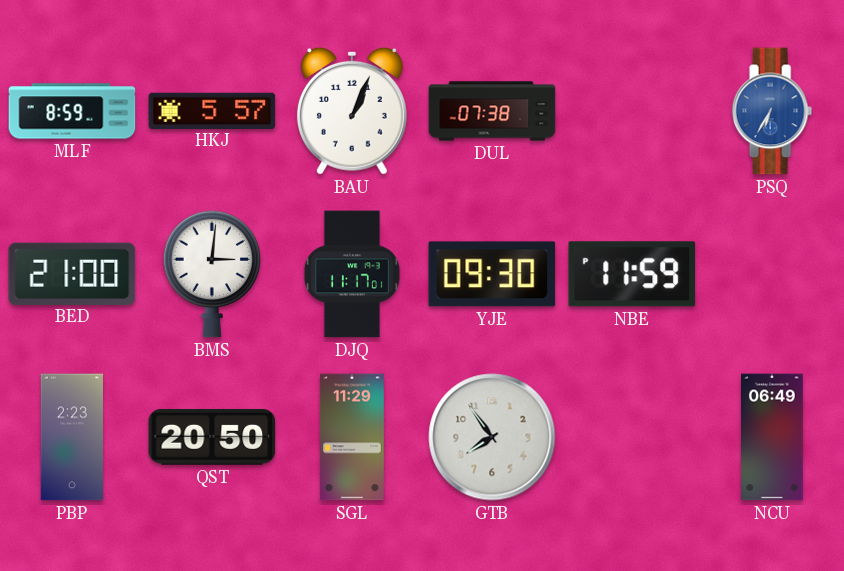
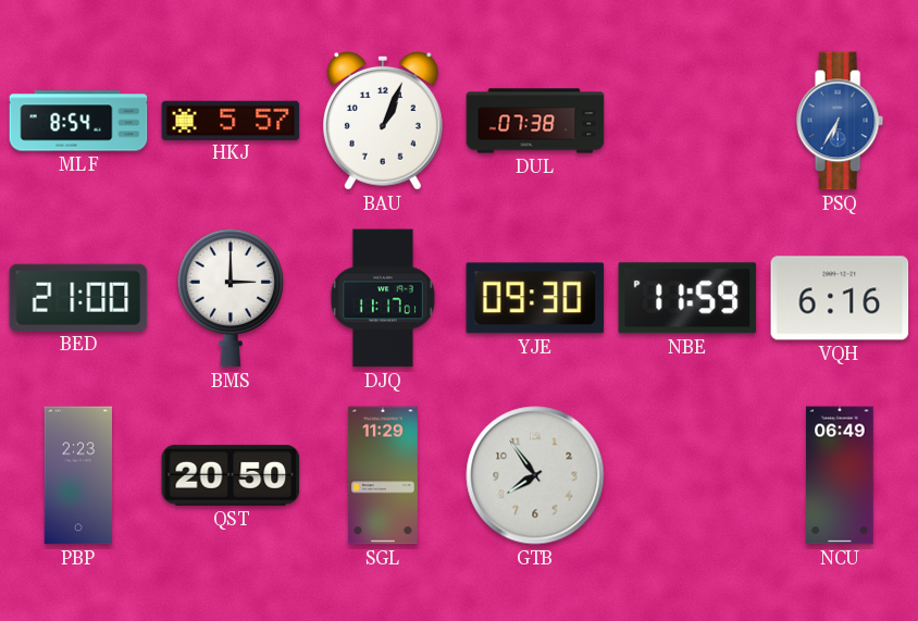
MLF: 8:59 -> 8:54 (78, 121)
BMS: 3:01 -> 3:00 (231, 298)
VQH: none -> 6:16 (840, 298)
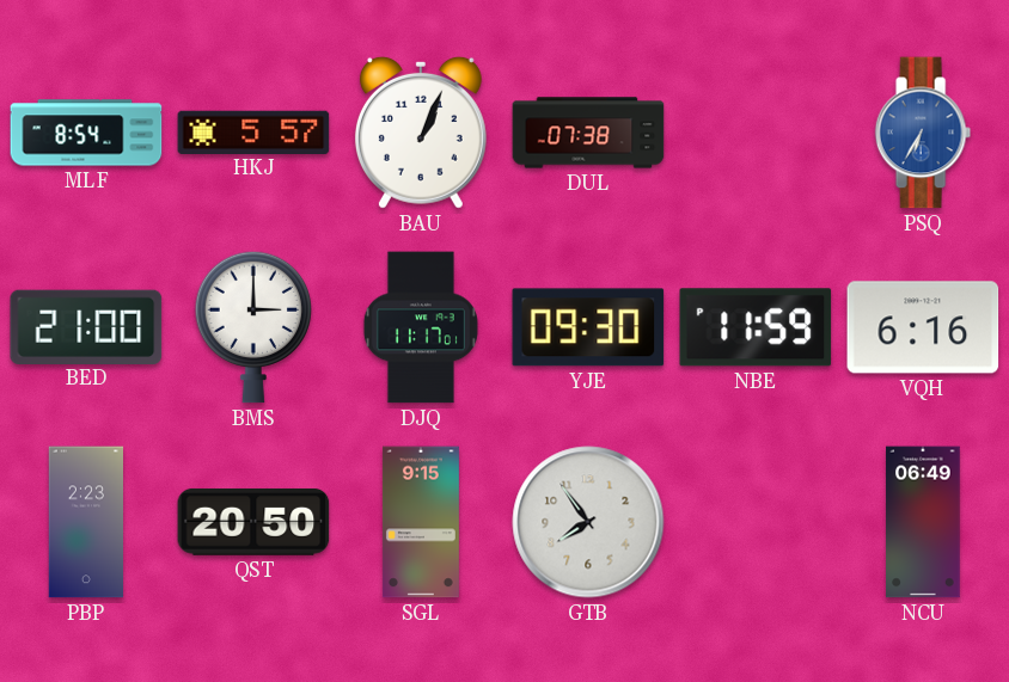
SGL: 11:29 -> 9:15 (421, 522)
